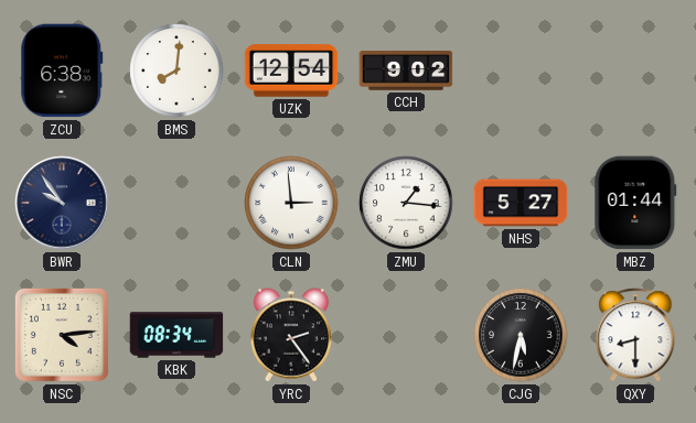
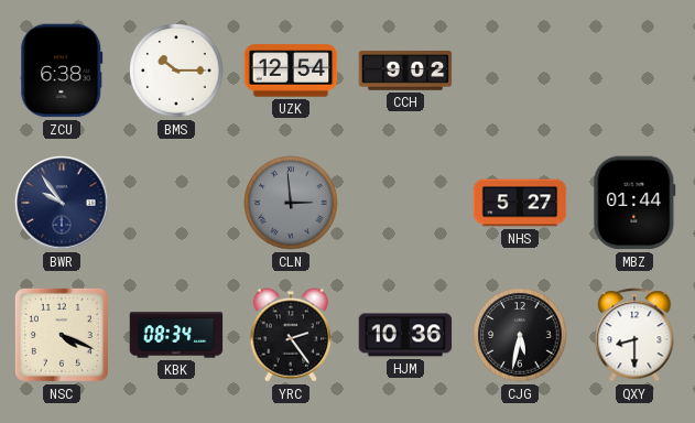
BMS: 8:01 -> 10:15 (176, 70)
CLN dial: white -> grey (291, 203)
ZMU: 1:16 -> none (406, 203)
NSC: 4:14 -> 4:19 (62, 335)
HJM: none -> 10:36 (405, 335)
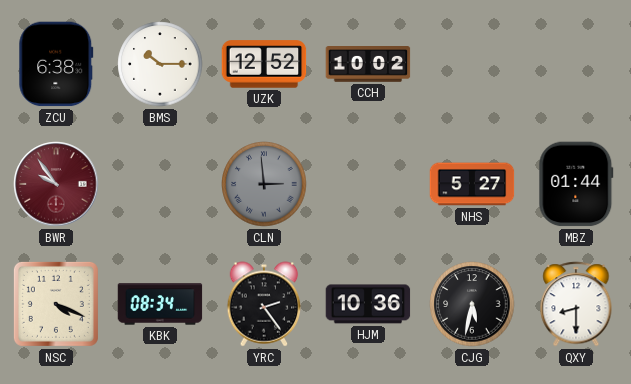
UZK: 12:54 -> 12:52 (264, 64)
CCH: 9:02 -> 10:02 (368, 65)
BWR dial: navy -> burgundy (56, 184)
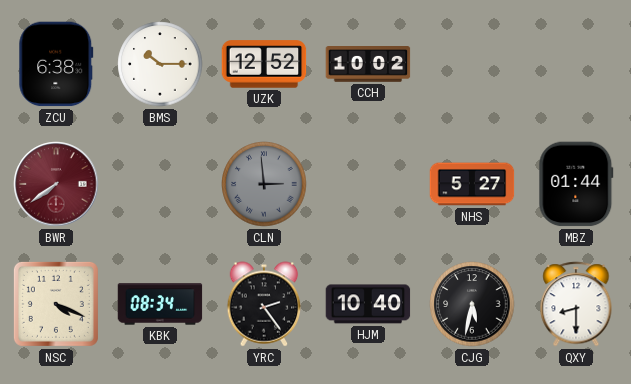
BWR: 9:54 -> 7:39 (56, 184)
HJM: 10:36 -> 10:40 (368, 304)
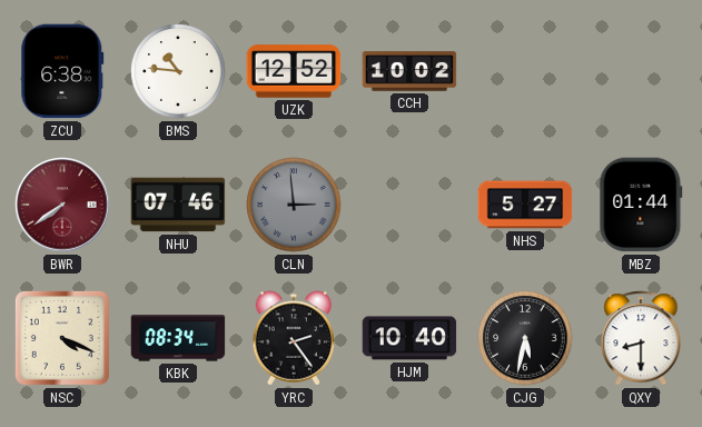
BMS: 10:15 -> 10:46 (178, 71)
NHU: none -> 07:46 (178, 205)
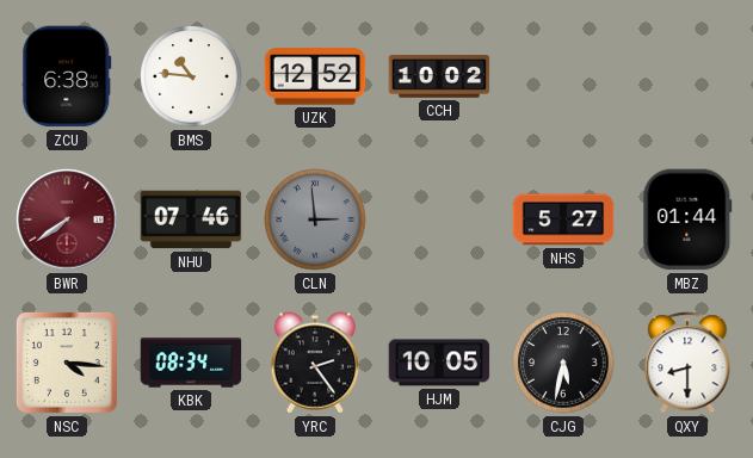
NSC: 4:19 -> 4:16 (67, 363)
HJM: 10:40 -> 10:05 (439, 363)
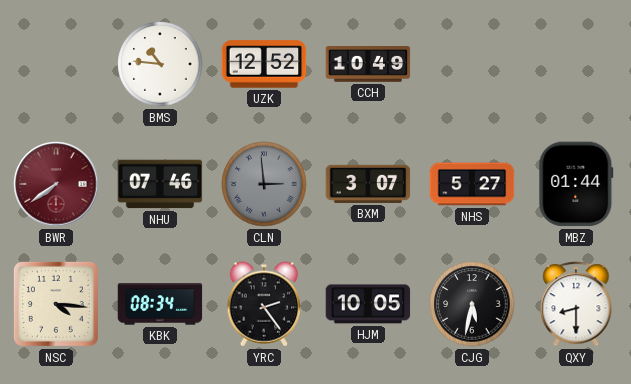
ZCU: 6:38 -> none (67, 76)
CCH: 10:02 -> 10:49 (368, 65)
BXM: none -> 3:07 (368, 184)
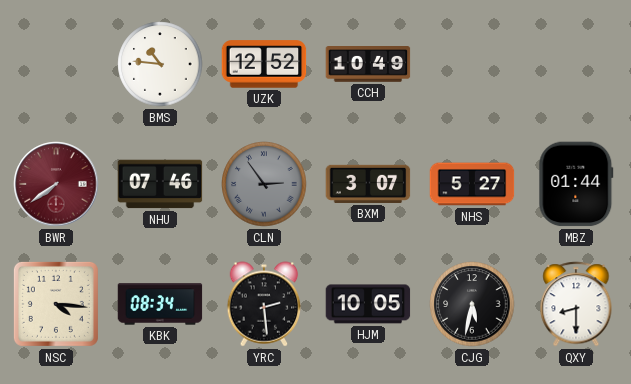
CLN: 2:59 -> 2:54 (264, 184)
YRC: 2:24 -> 2:29 (264, 304)
